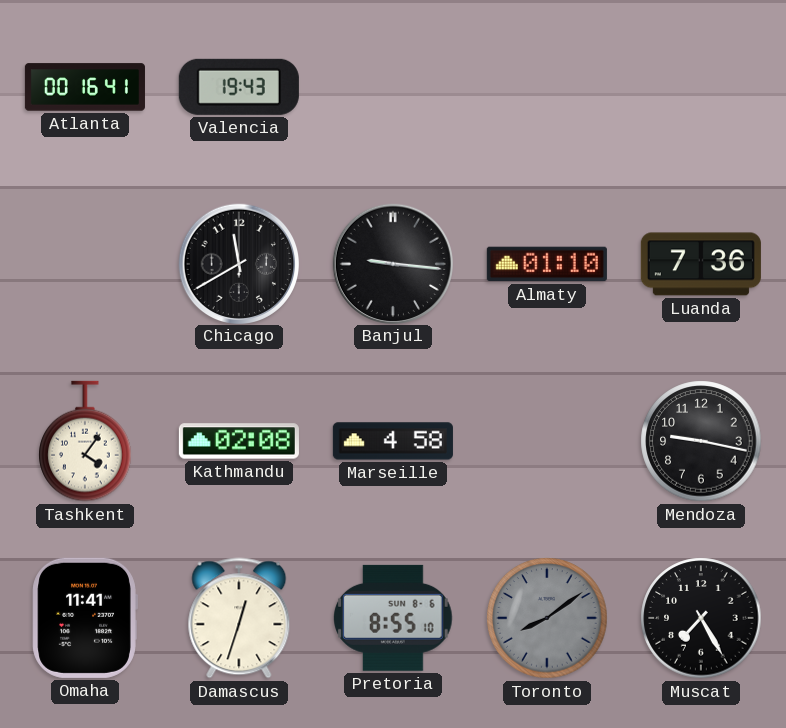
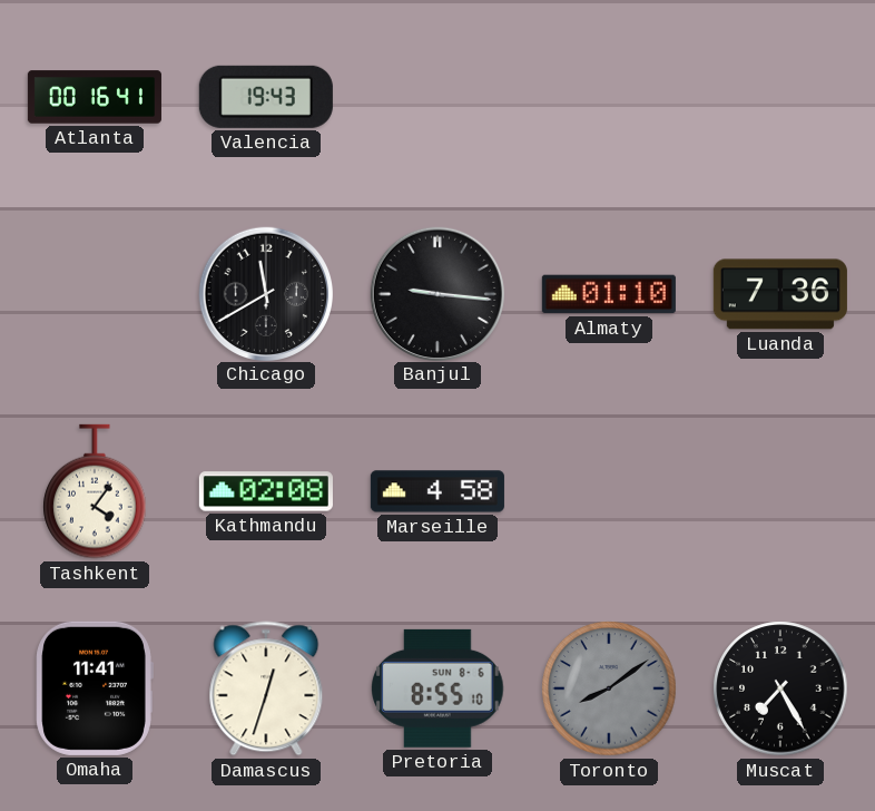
Mendoza: 9:17 -> none (701, 441)
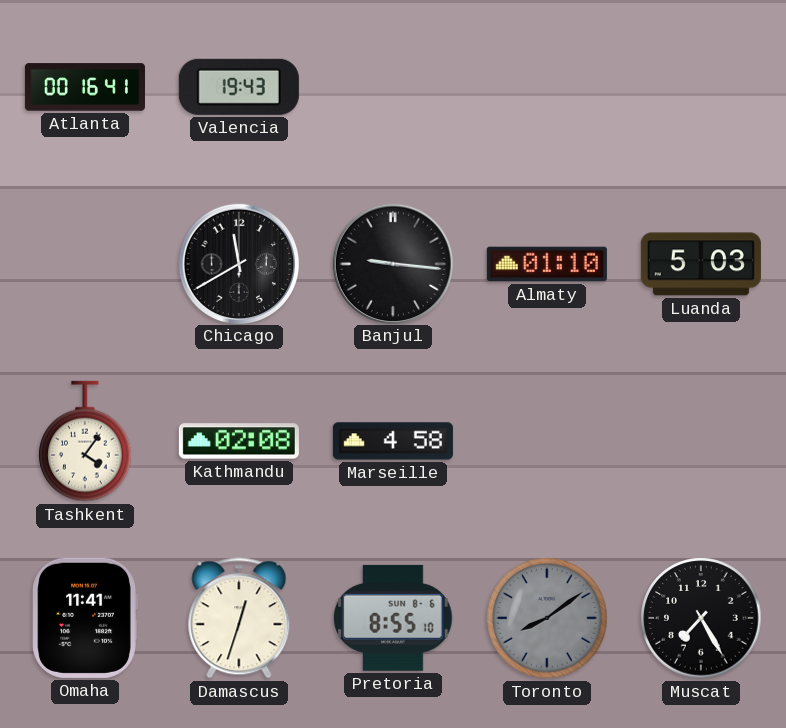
Luanda: 7:36 -> 5:03 (701, 264)
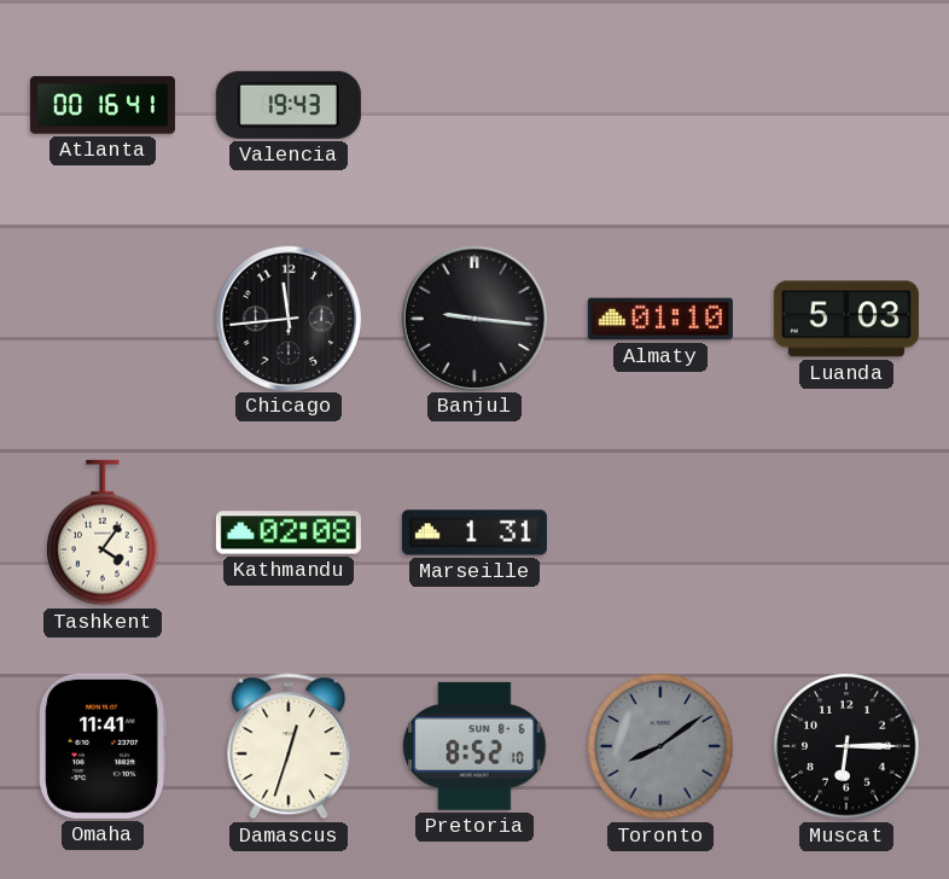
Chicago: 11:40 -> 11:44 (287, 318)
Marseille: 4:58 -> 1:31 (474, 532)
Pretoria: 8:55 -> 8:52 (476, 746)
Muscat: 7:25 -> 6:15 (846, 746)
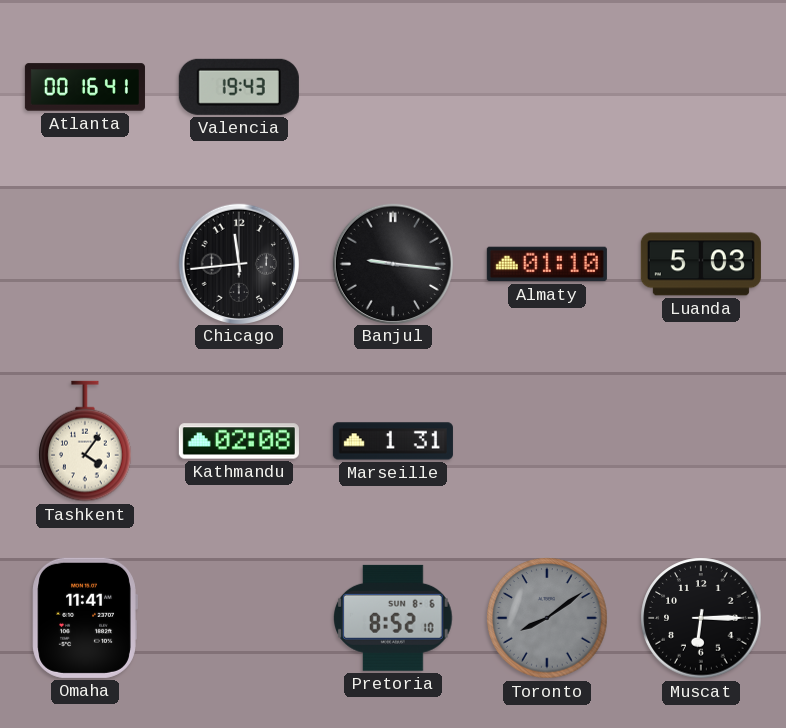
Damascus: 12:33 -> none (289, 746)
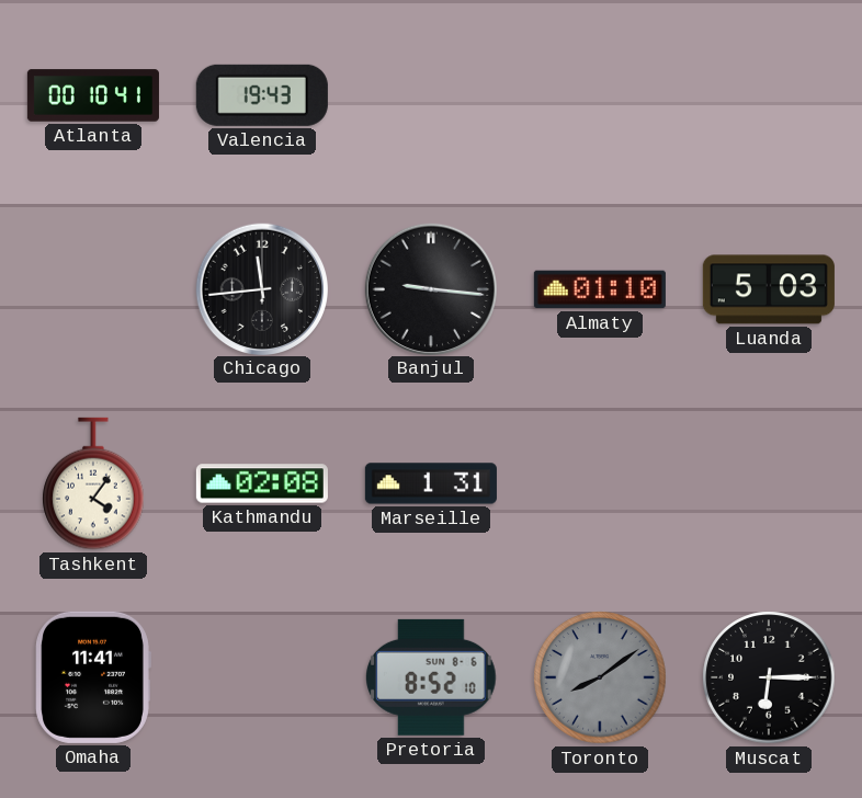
Atlanta: 00:16 -> 00:10 (93, 95)
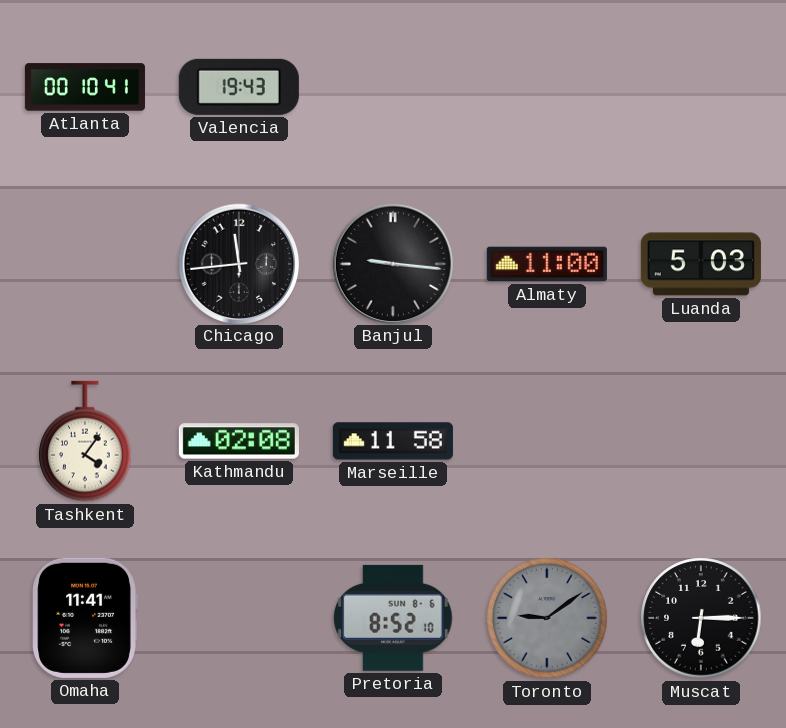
Almaty: 01:10 -> 11:00 (547, 264)
Marseille: 1:31 -> 11:58 (393, 441)
Toronto: 8:09 -> 9:09 (547, 618)
